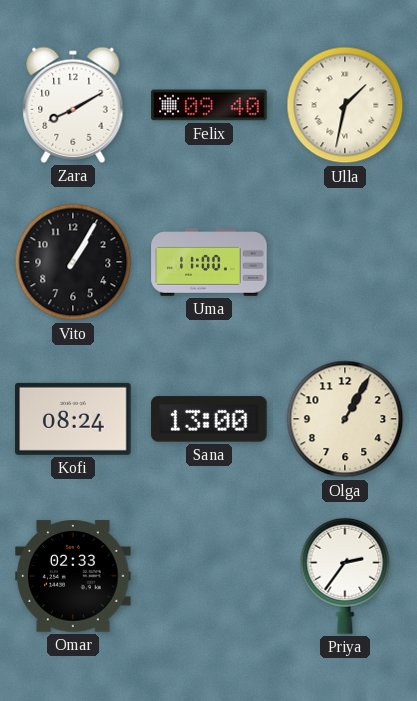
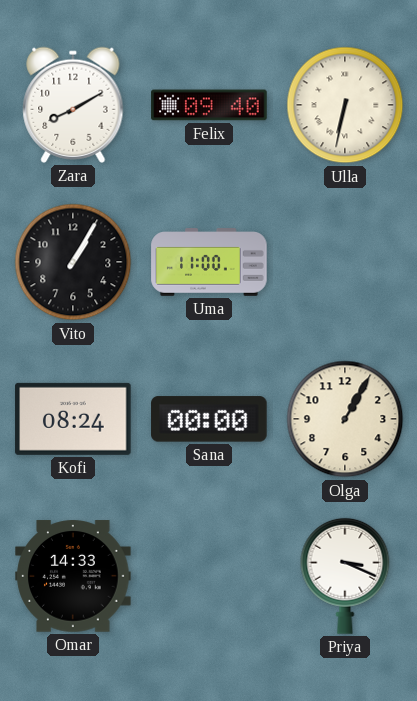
Ulla: 1:32 -> 6:32 (345, 105)
Sana: 13:00 -> 00:00 (209, 419)
Omar: 02:33 -> 14:33 (73, 576)
Priya: 2:36 -> 3:19 (345, 576)
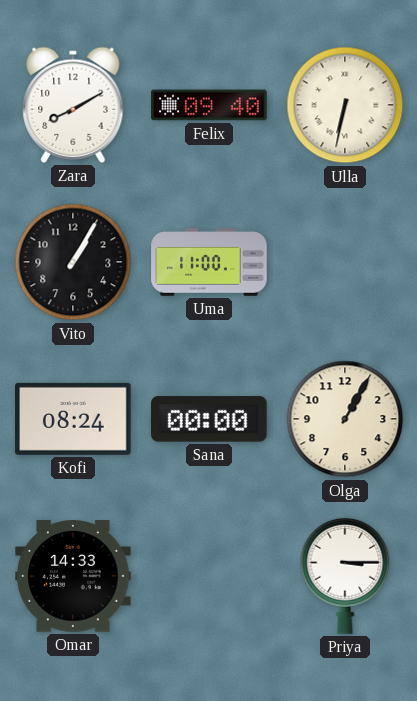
Priya: 3:19 -> 3:15 (345, 576)
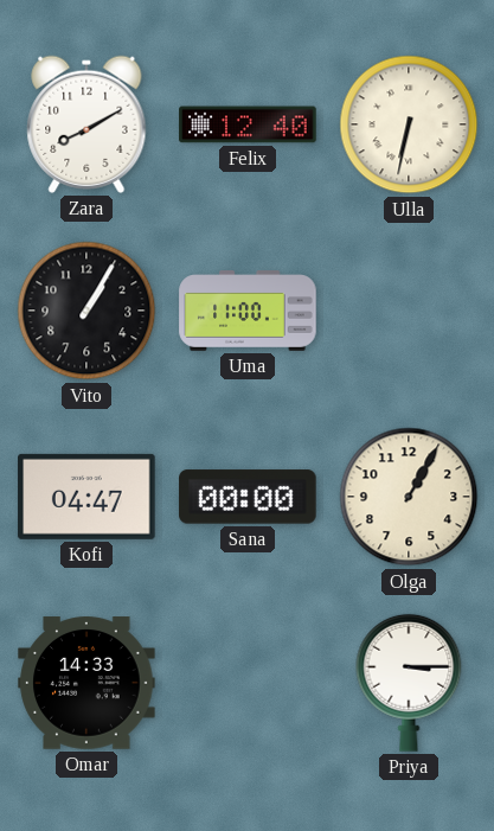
Felix: 09:40 -> 12:40 (248, 124)
Kofi: 08:24 -> 04:47 (86, 497)
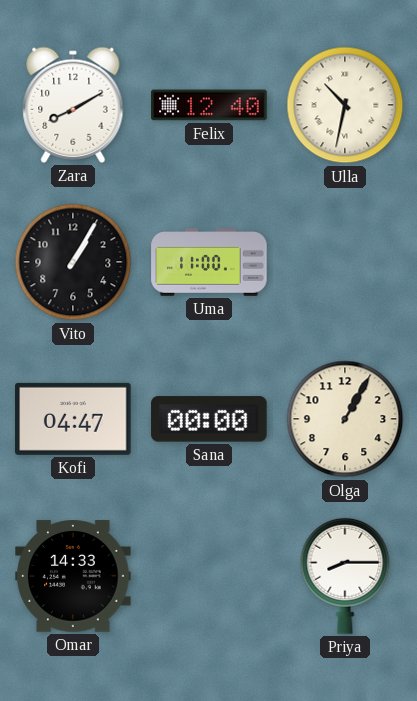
Ulla: 6:32 -> 10:32 (345, 105)
Priya: 3:15 -> 8:15 (345, 576)
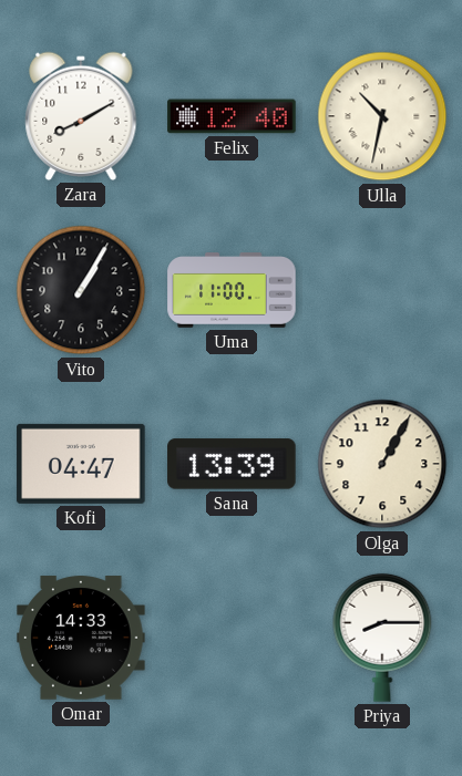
Sana: 00:00 -> 13:39 (232, 464)
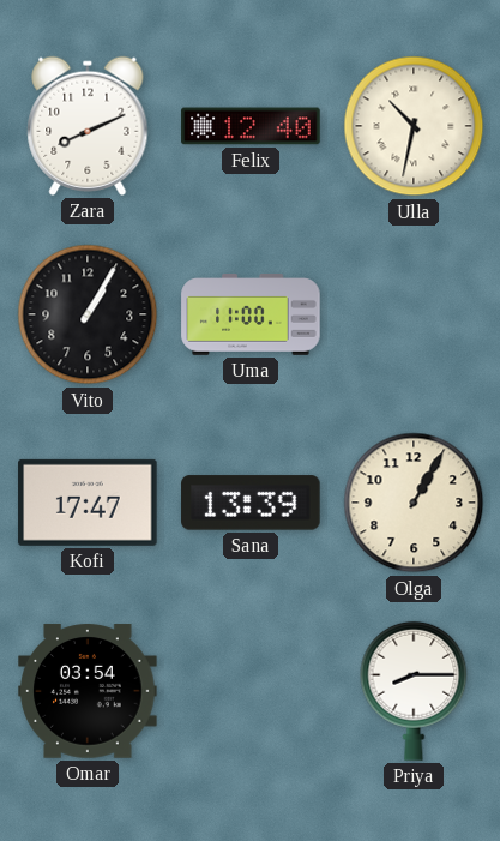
Zara: 8:10 -> 8:11 (88, 126)
Kofi: 04:47 -> 17:47 (88, 503)
Omar: 14:33 -> 03:54 (88, 691)
